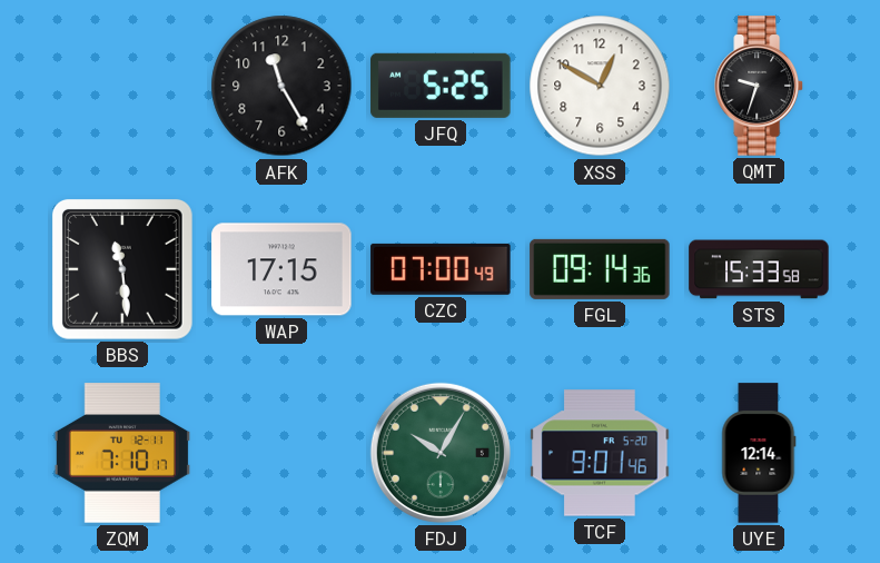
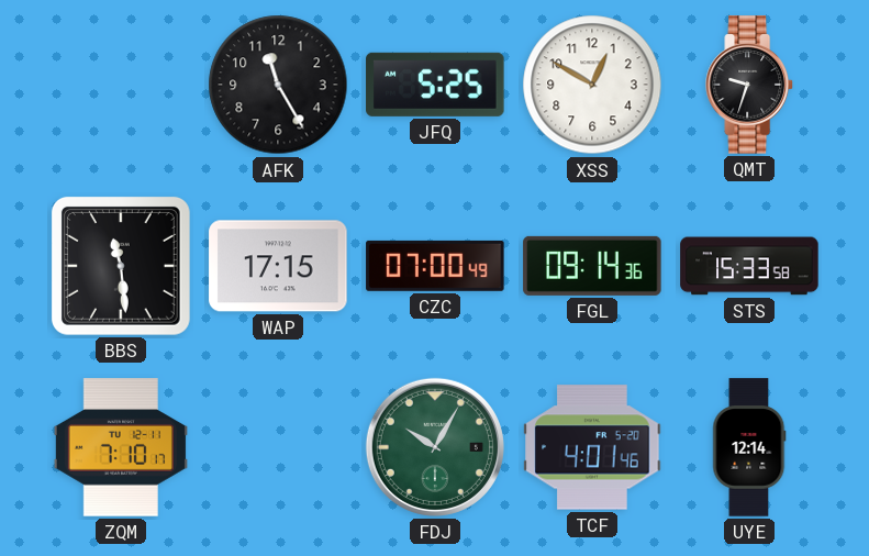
TCF: 9:01 -> 4:01 (592, 447)
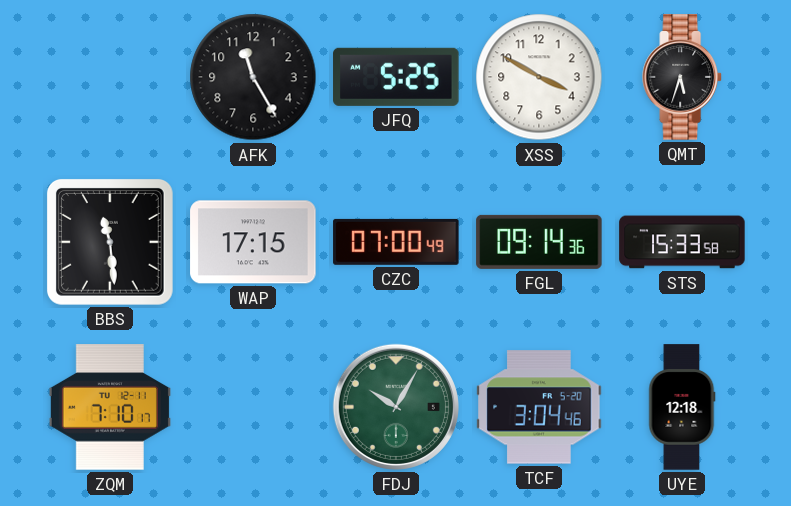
XSS: 12:50 -> 3:50 (539, 77)
QMT: 9:33 -> 5:33 (682, 77)
TCF: 4:01 -> 3:04 (539, 407)
UYE: 12:14 -> 12:18 (682, 407)
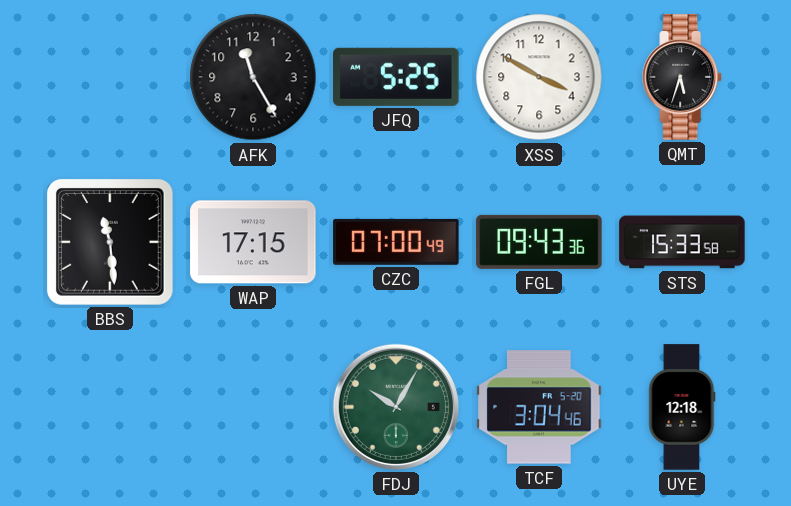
FGL: 09:14 -> 09:43 (539, 242)
ZQM: 7:10 -> none (110, 407)
